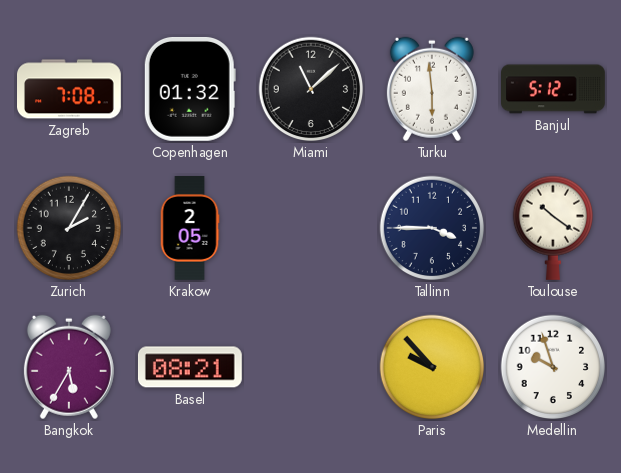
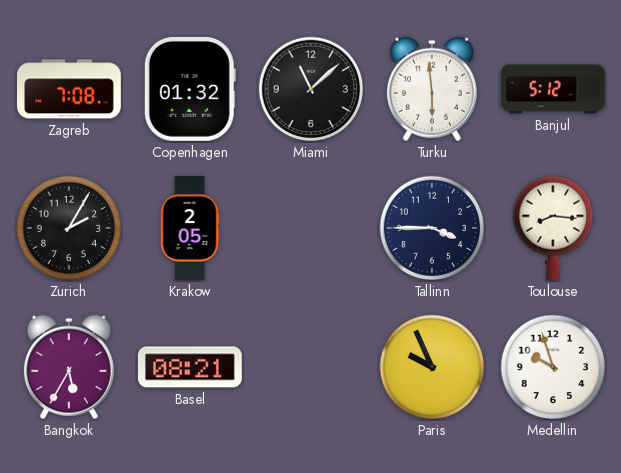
Toulouse: 10:21 -> 8:16 (552, 228)
Paris: 9:53 -> 9:56 (432, 367)
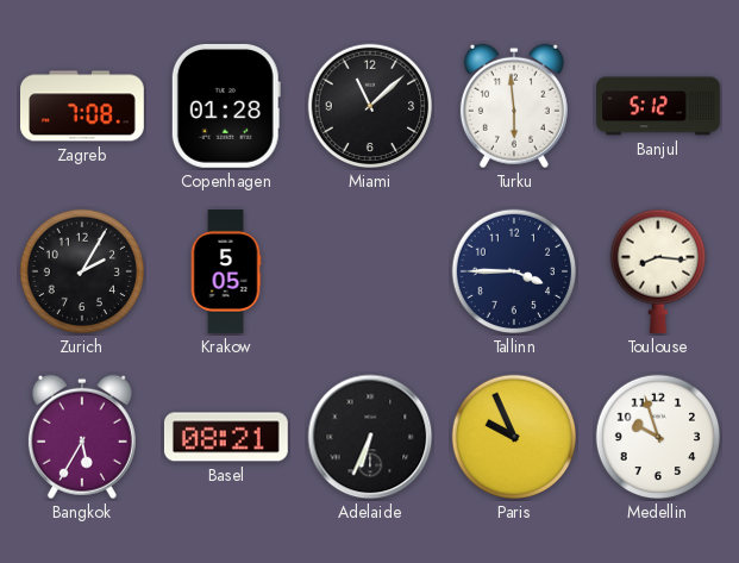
Copenhagen: 01:32 -> 01:28 (226, 106)
Krakow: 2:05 -> 5:05 (226, 273)
Adelaide: none -> 6:34 (370, 437)
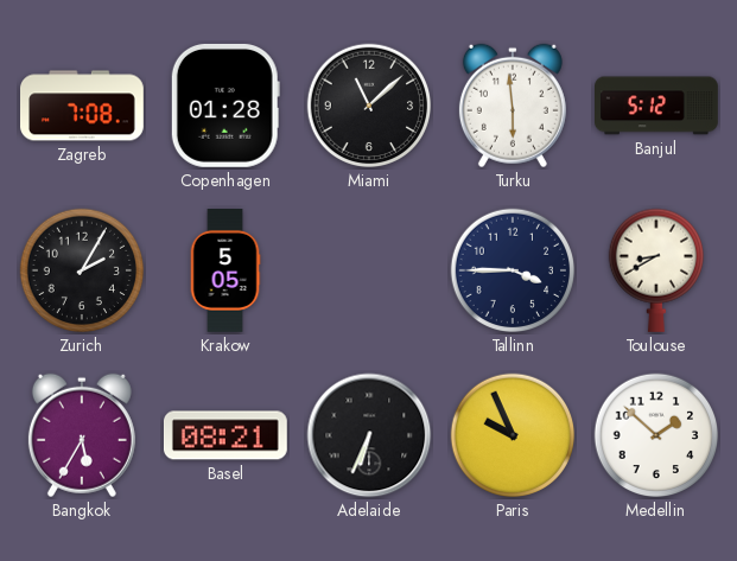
Toulouse: 8:16 -> 8:40 (655, 270)
Medellin: 9:57 -> 1:52 (656, 435)
